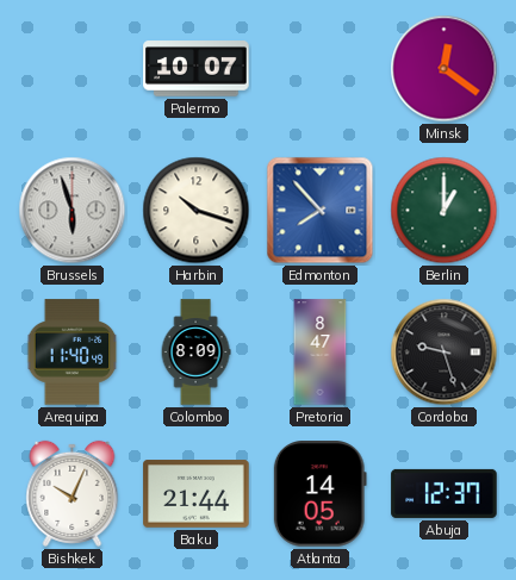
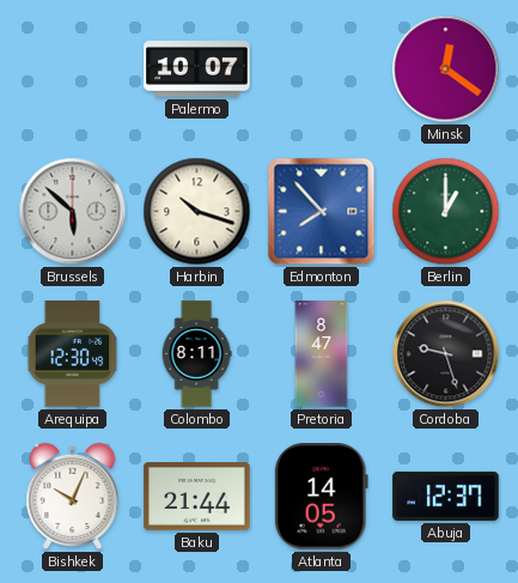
Brussels: 5:57 -> 5:52 (73, 212)
Arequipa: 11:40 -> 12:30 (73, 354)
Colombo: 8:09 -> 8:11 (196, 354)
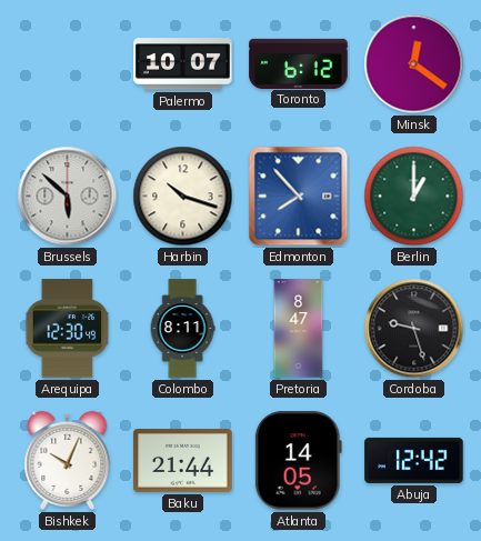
Toronto: none -> 6:12 (299, 63)
Abuja: 12:37 -> 12:42 (414, 460)
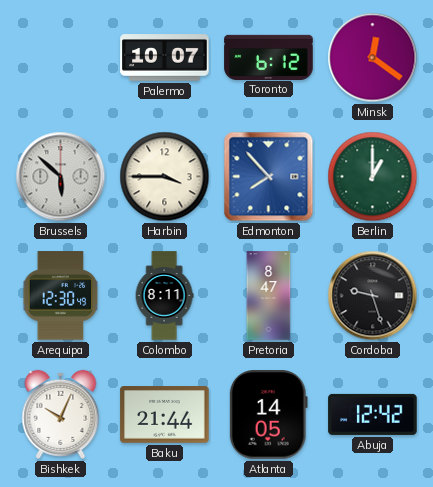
Harbin: 10:18 -> 3:45 (165, 177)
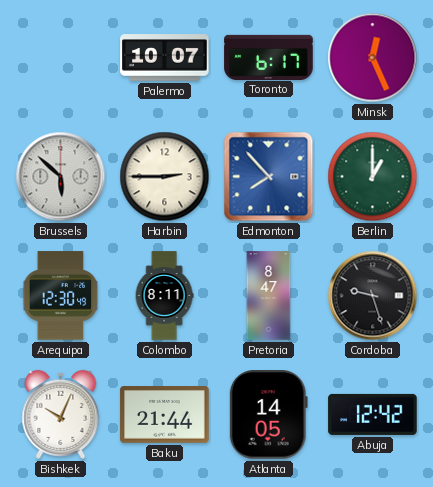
Toronto: 6:12 -> 6:17 (269, 57)
Minsk: 12:21 -> 12:26 (373, 58)
Harbin: 3:45 -> 2:45 (165, 177)
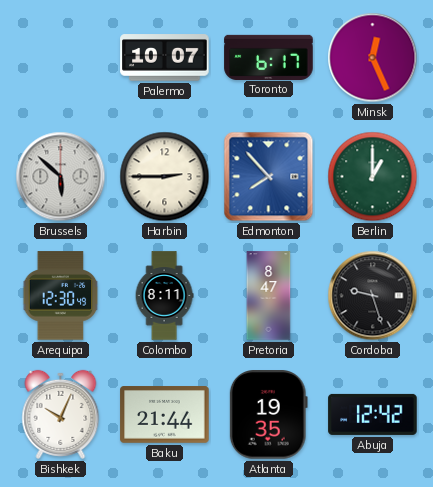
Atlanta: 14:05 -> 19:35 (268, 415)
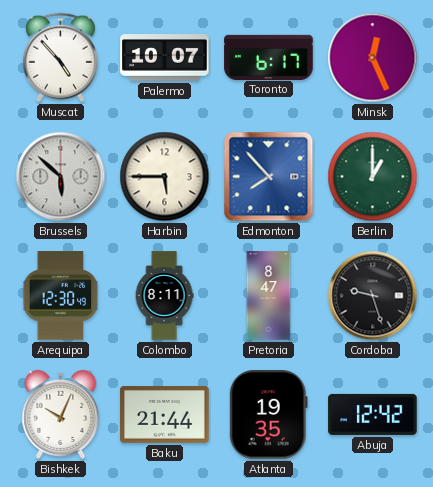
Muscat: none -> 4:53 (60, 58)
Harbin: 2:45 -> 5:45 (165, 177)
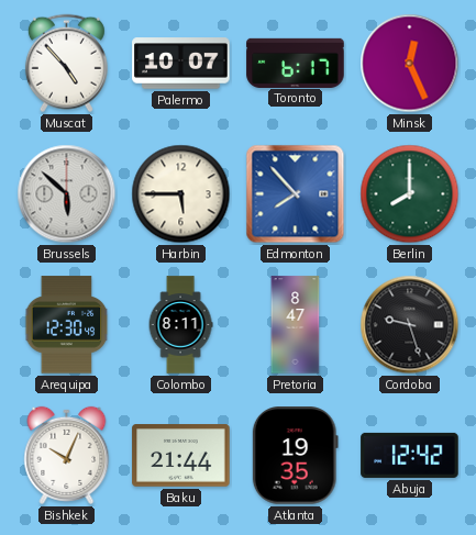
Berlin: 1:00 -> 8:00 (410, 194)
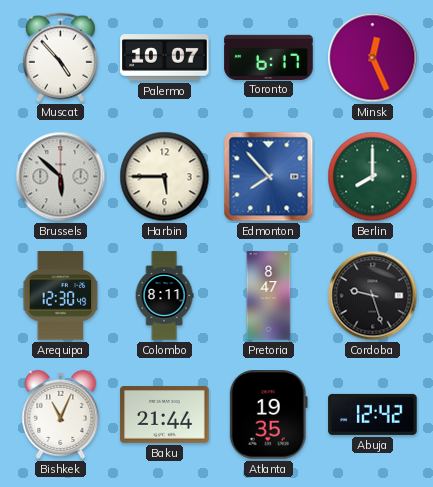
Bishkek: 10:04 -> 11:04 (61, 414)
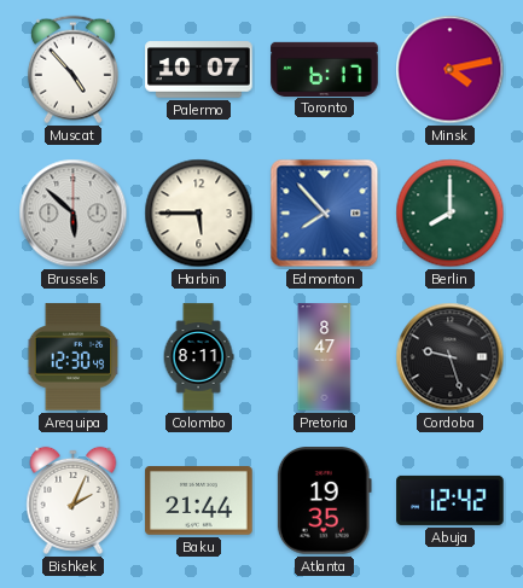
Minsk: 12:26 -> 4:13 (451, 70)
Bishkek: 11:04 -> 2:04 (74, 500)
